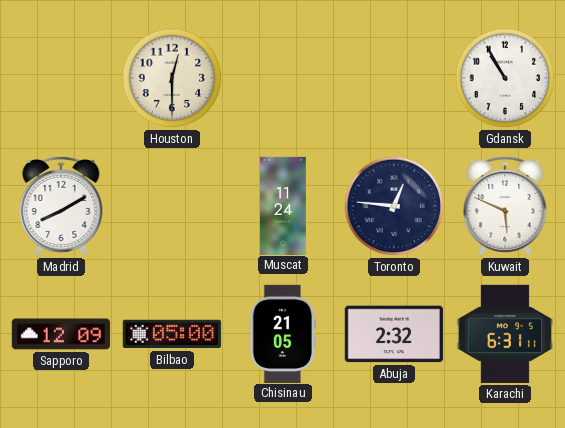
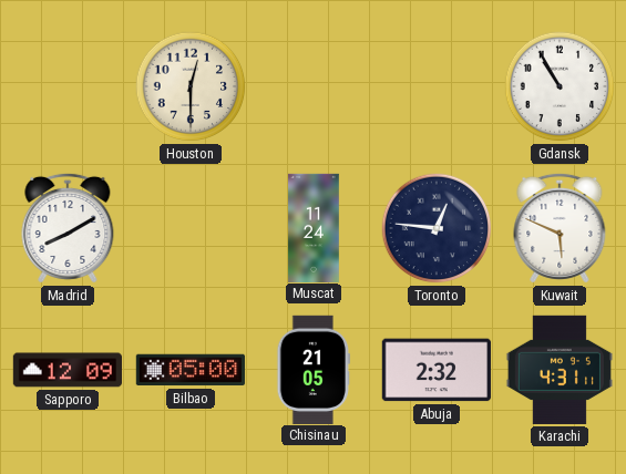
Karachi: 6:31 -> 4:31 (560, 370)
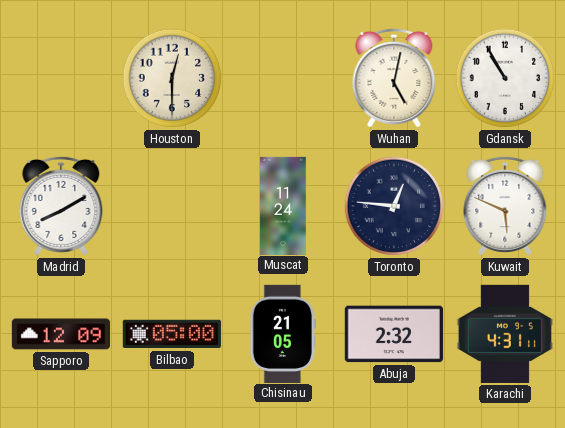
Wuhan: none -> 5:02 (394, 78)
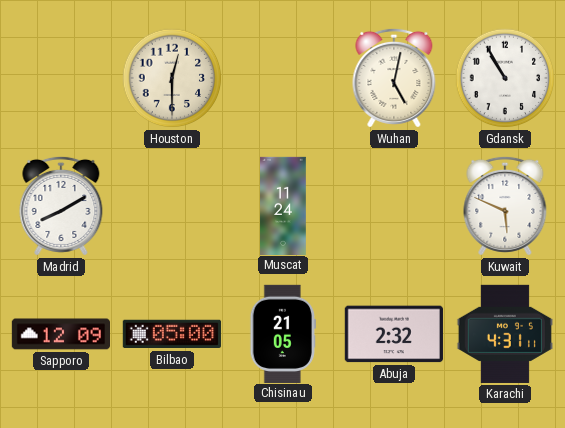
Toronto: 12:46 -> none (394, 206)
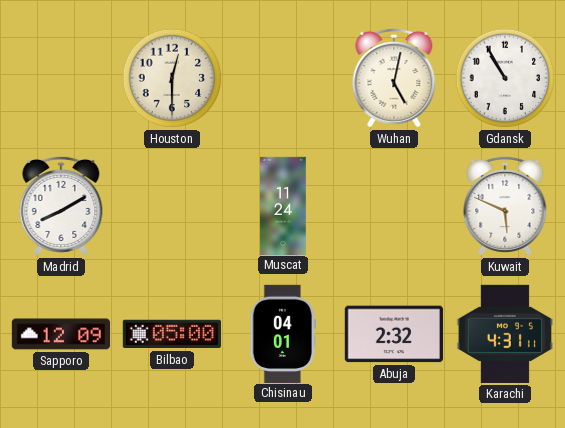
Chisinau: 21:05 -> 04:01 (283, 333)
